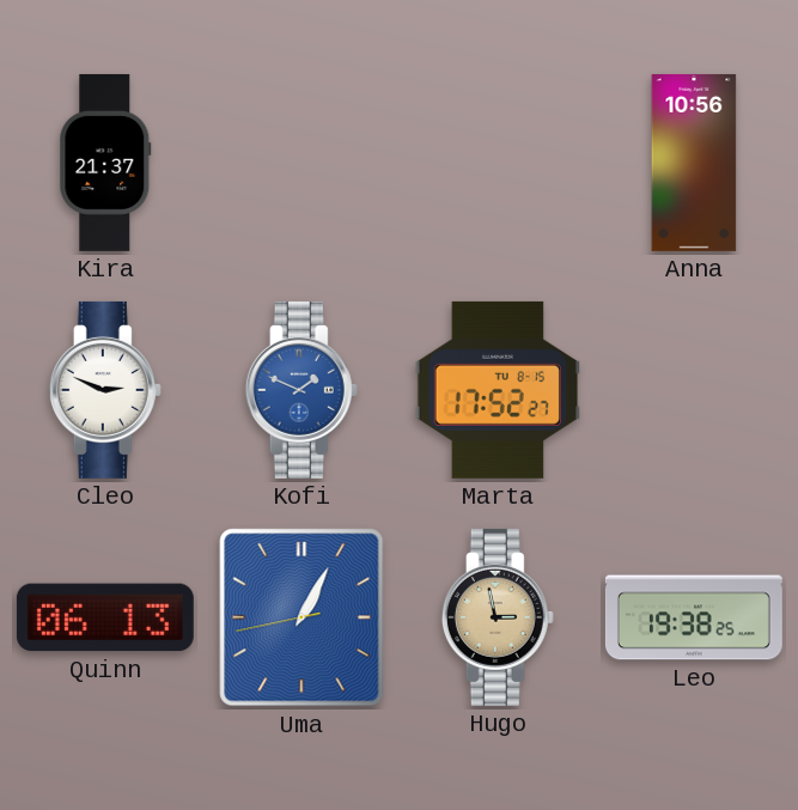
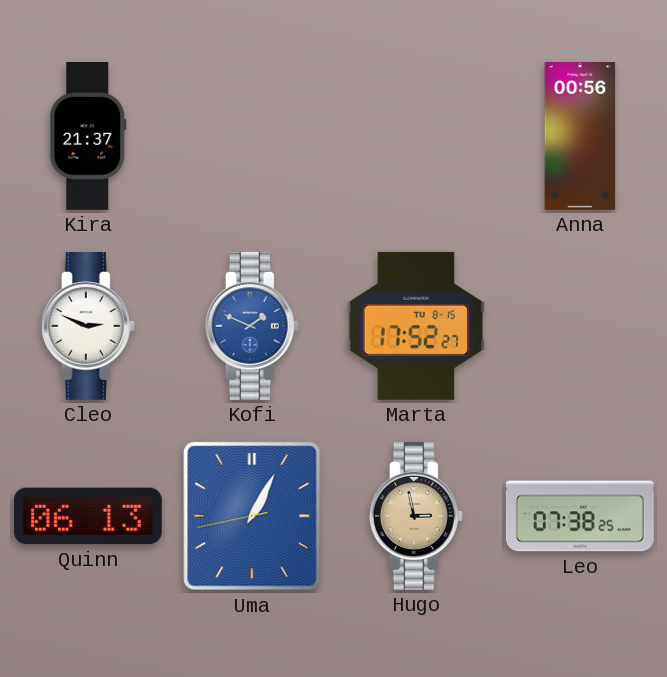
Anna: 10:56 -> 00:56 (580, 136)
Leo: 19:38 -> 07:38 (580, 516)
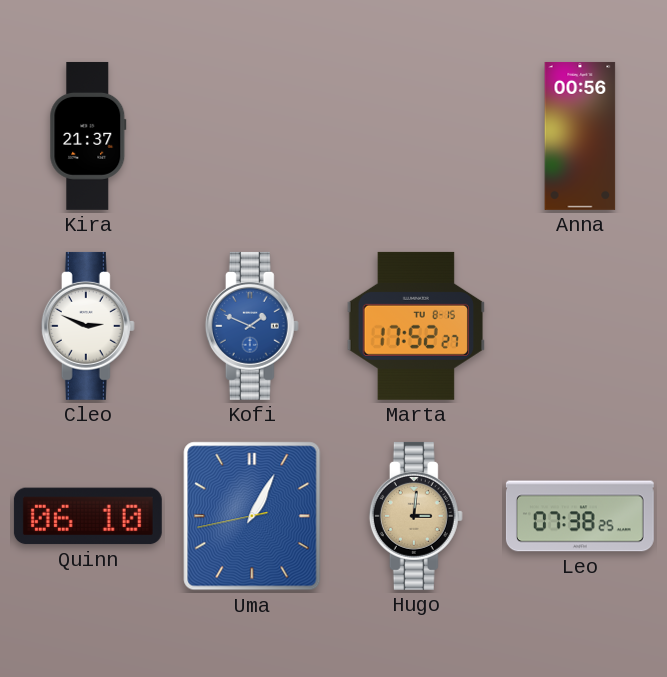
Quinn: 06:13 -> 06:10 (88, 516)
Hugo: 2:58 -> 3:01 (416, 516)
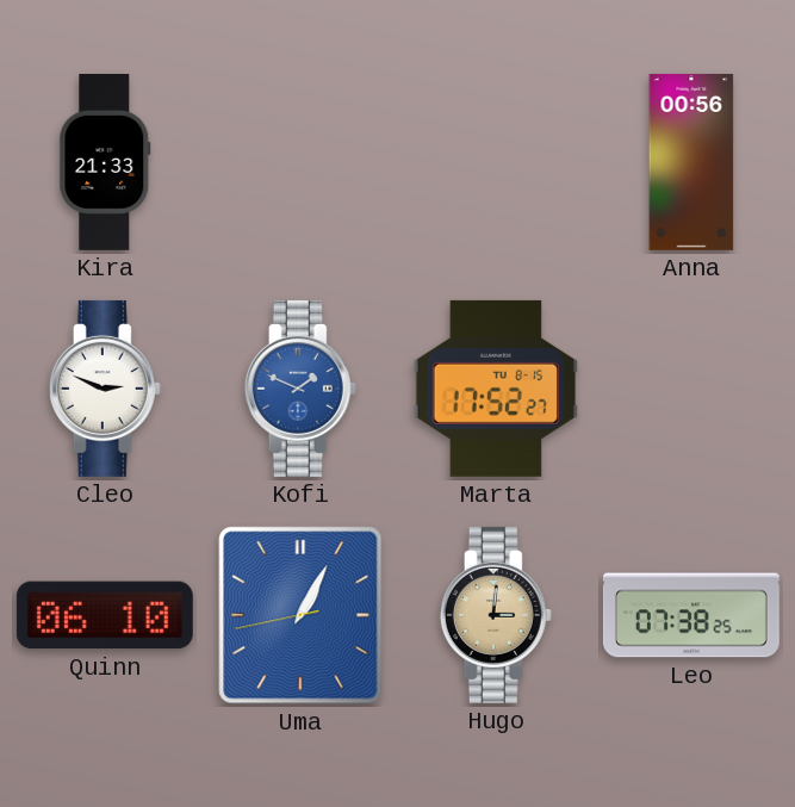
Kira: 21:37 -> 21:33 (105, 162)
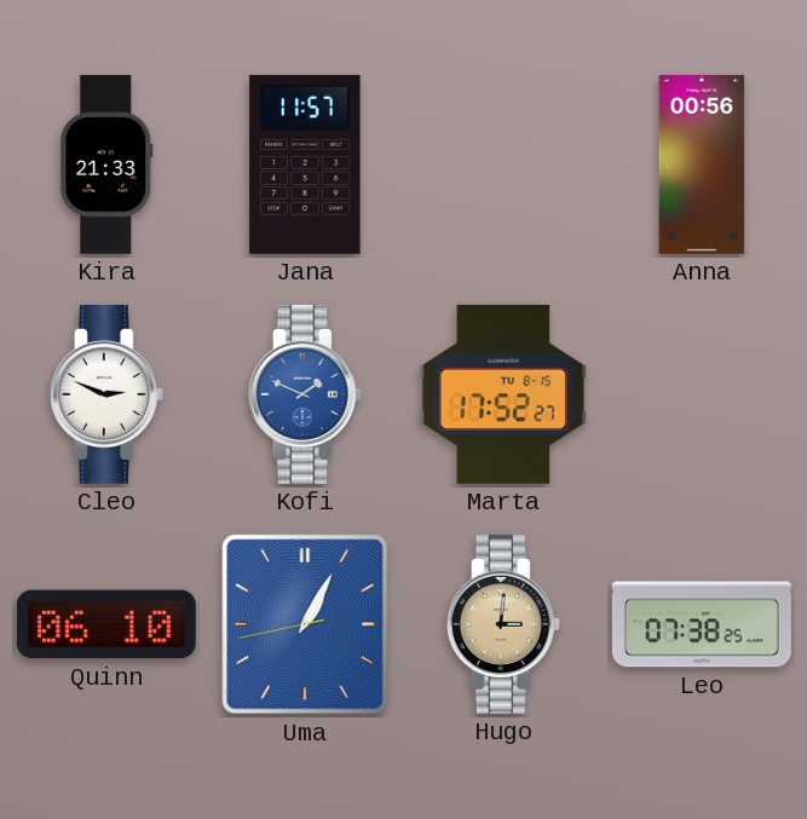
Jana: none -> 11:57 (305, 165)
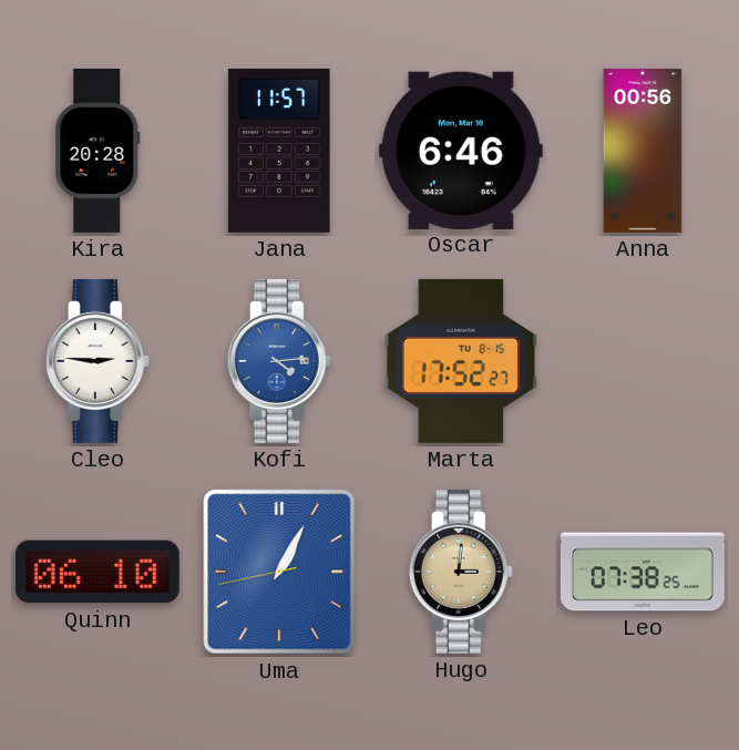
Kira: 21:33 -> 20:28 (97, 151)
Oscar: none -> 6:46 (461, 150)
Cleo: 2:49 -> 2:46 (97, 361)
Kofi: 1:49 -> 4:14 (279, 361)
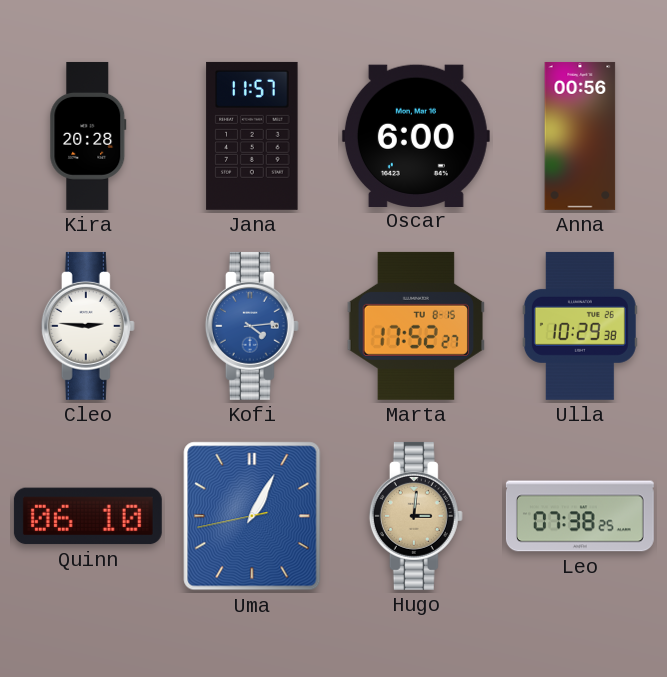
Oscar: 6:46 -> 6:00 (416, 135)
Ulla: none -> 10:29 (580, 326)
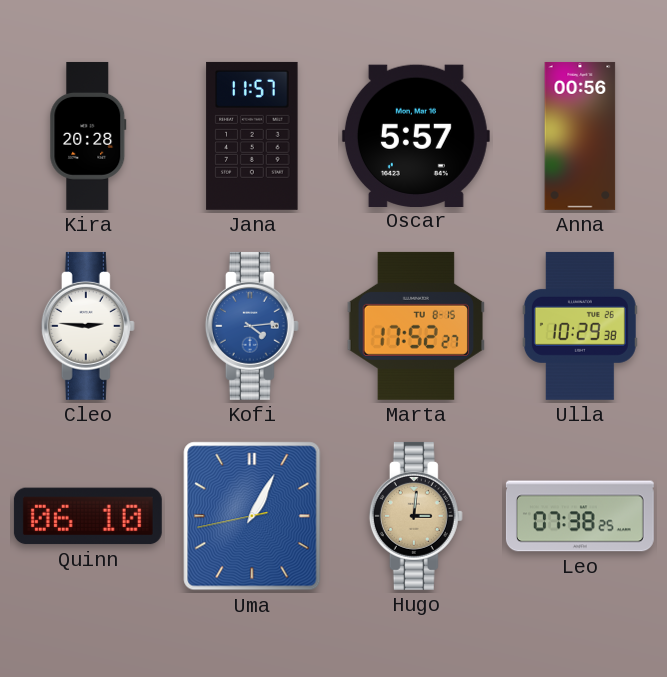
Oscar: 6:00 -> 5:57 (416, 135)
